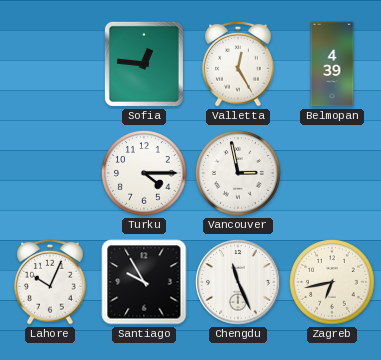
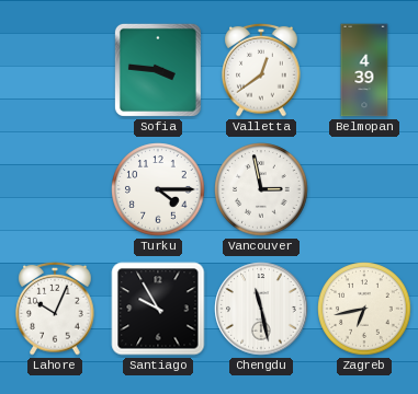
Sofia: 12:46 -> 3:46 (158, 70)
Valletta: 12:25 -> 12:39 (261, 70)
Chengdu: 11:26 -> 11:28 (261, 309)
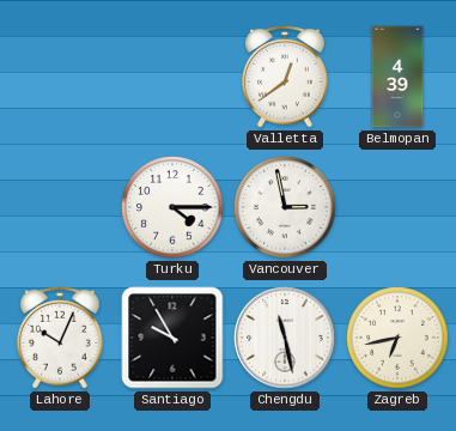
Sofia: 3:46 -> none (158, 70)
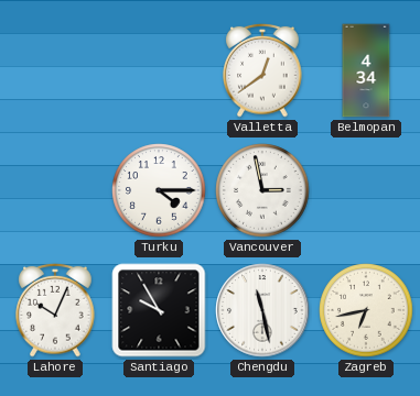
Belmopan: 4:39 -> 4:34 (366, 70)
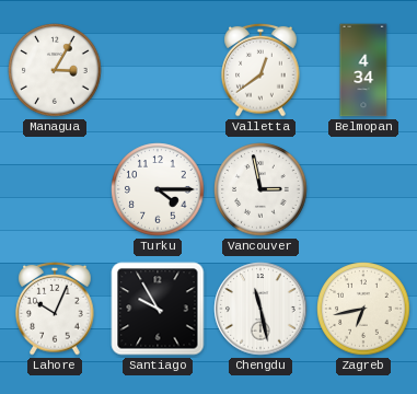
Managua: none -> 3:05 (55, 70)
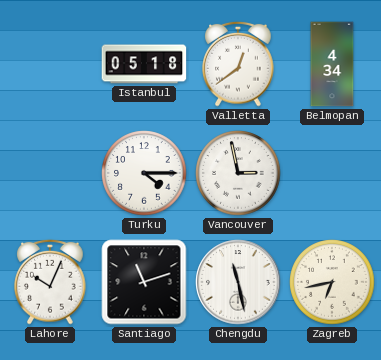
Managua: 3:05 -> none (55, 70)
Istanbul: none -> 05:18 (144, 64)
Santiago: 9:55 -> 11:12 (144, 282)
